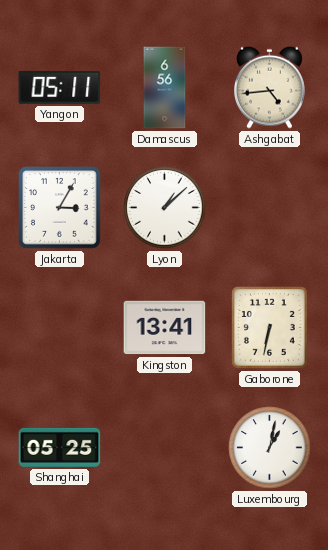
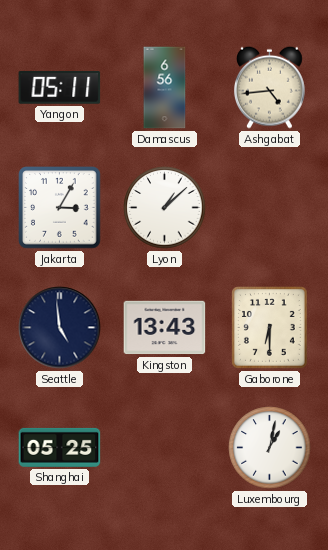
Seattle: none -> 4:59 (60, 328)
Kingston: 13:41 -> 13:43 (165, 328)
Gaborone: 6:32 -> 6:30 (269, 328)
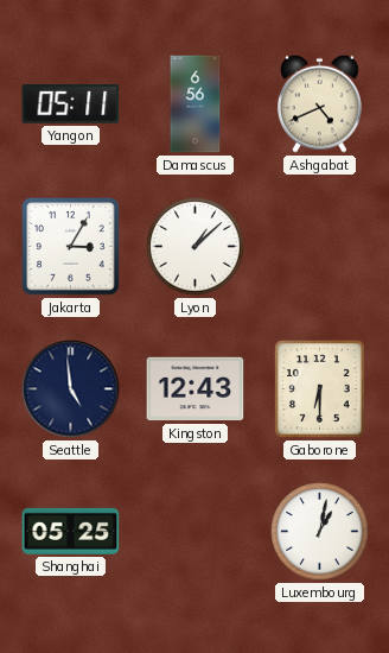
Ashgabat: 4:44 -> 4:41 (320, 103)
Kingston: 13:43 -> 12:43 (196, 389)
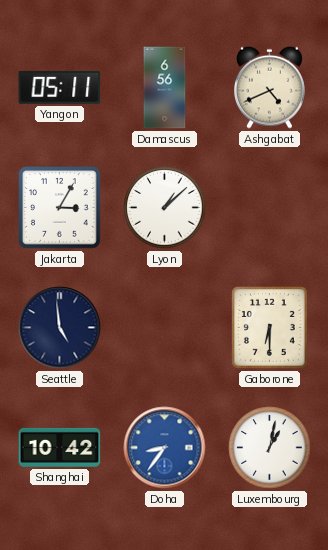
Kingston: 12:43 -> none (196, 389)
Shanghai: 05:25 -> 10:42 (60, 447)
Doha: none -> 8:36 (165, 448)
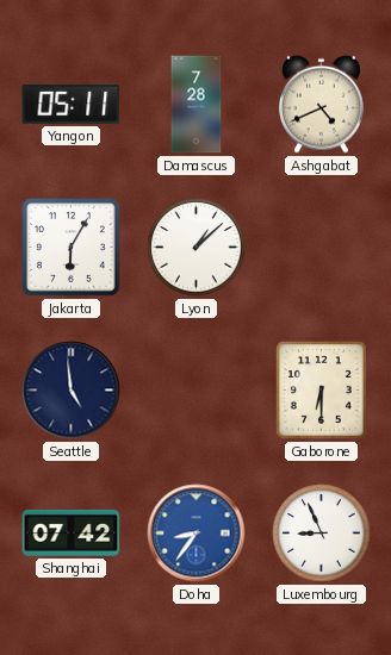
Damascus: 6:56 -> 7:28 (197, 105)
Jakarta: 3:05 -> 6:05 (72, 248)
Shanghai: 10:42 -> 07:42 (72, 532)
Luxembourg: 1:02 -> 8:56 (322, 534)
